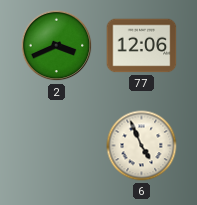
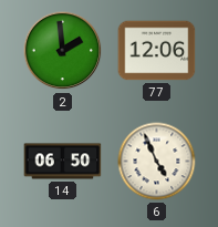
2: 3:41 -> 1:59 (63, 51)
14: none -> 06:50 (63, 162)
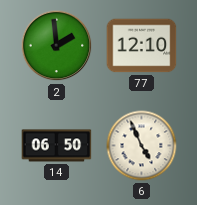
77: 12:06 -> 12:10 (142, 46)
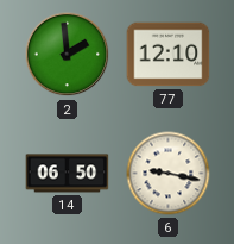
6: 4:56 -> 9:17 (169, 174)
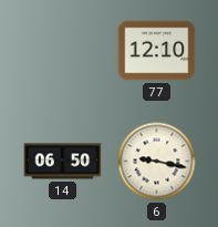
2: 1:59 -> none (68, 55)
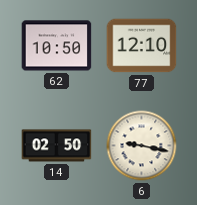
62: none -> 10:50 (57, 46)
14: 06:50 -> 02:50 (57, 146)
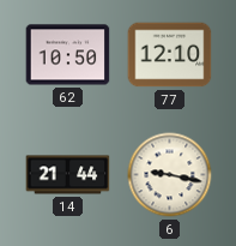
14: 02:50 -> 21:44 (68, 175)
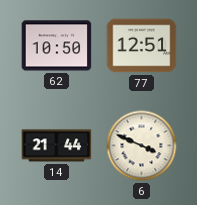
77: 12:10 -> 12:51 (142, 46)
6: 9:17 -> 3:49 (142, 146)
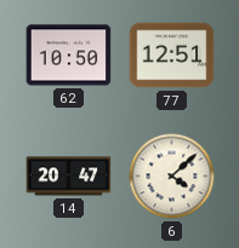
14: 21:44 -> 20:47 (69, 177)
6: 3:49 -> 4:08 (172, 177)
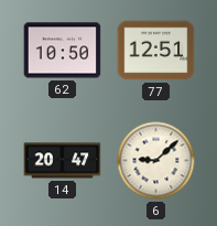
6: 4:08 -> 9:08 (156, 161)
